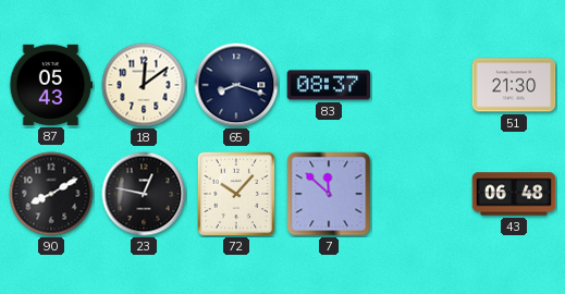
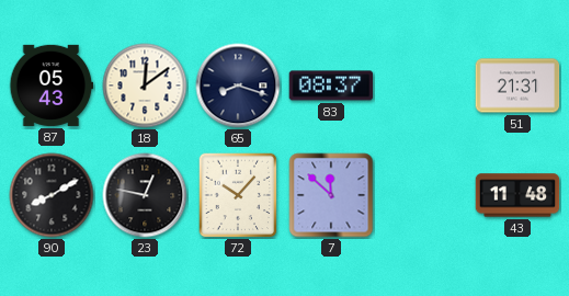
51: 21:30 -> 21:31 (517, 86)
43: 06:48 -> 11:48 (517, 195)
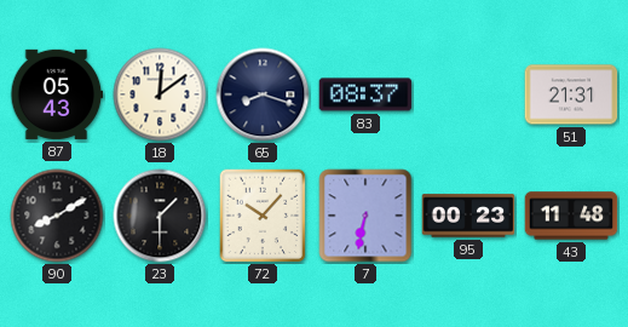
23: 12:47 -> 1:30 (160, 216)
7: 11:52 -> 6:32 (365, 216)
95: none -> 00:23 (468, 216)
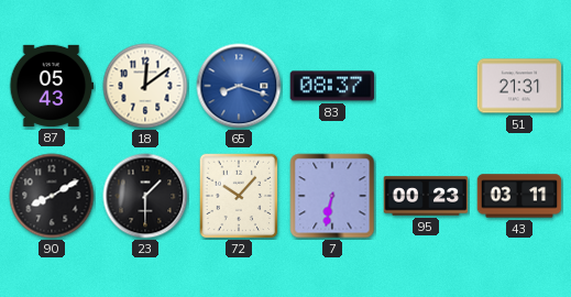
65 dial: navy -> blue (239, 86)
43: 11:48 -> 03:11 (519, 196)
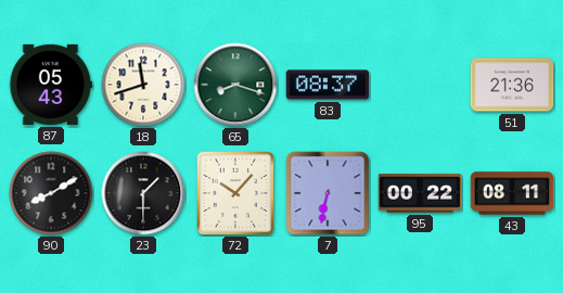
18: 12:09 -> 11:42 (143, 85)
65 dial: blue -> green (235, 85)
51: 21:31 -> 21:36 (512, 85)
95: 00:23 -> 00:22 (420, 193)
43: 03:11 -> 08:11 (512, 193)
